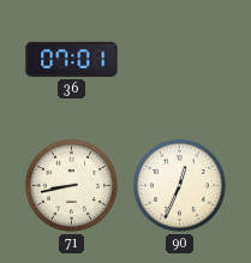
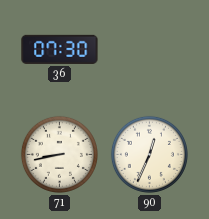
36: 07:01 -> 07:30 (60, 49)
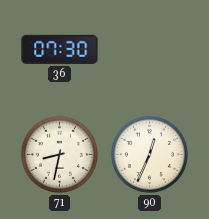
71: 8:43 -> 8:32 (59, 154)
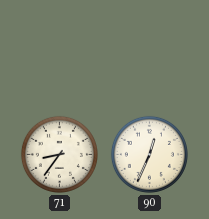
36: 07:30 -> none (60, 49)
71: 8:32 -> 8:36 (59, 154)
